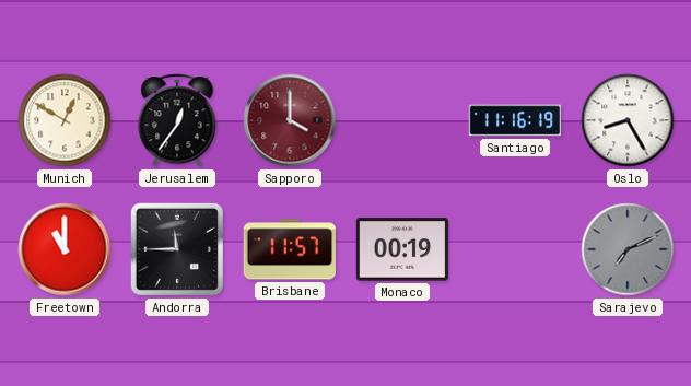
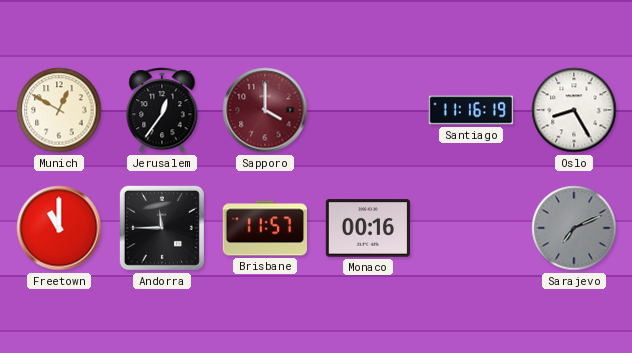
Monaco: 00:19 -> 00:16 (368, 228)
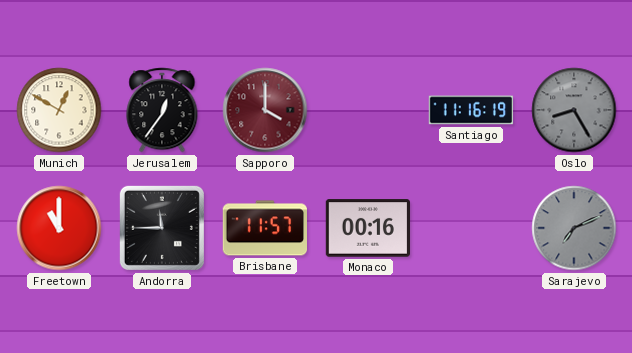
Oslo dial: white -> grey (574, 110)
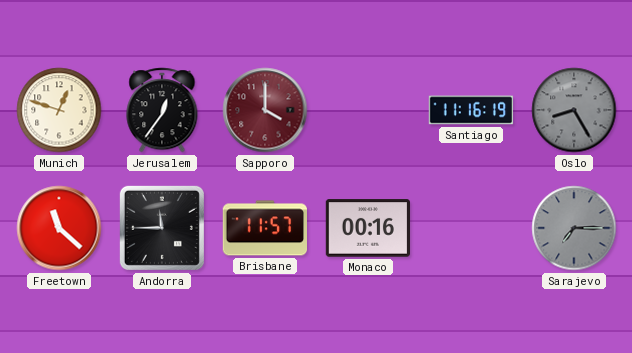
Munich: 12:50 -> 12:48 (59, 110)
Freetown: 11:00 -> 11:22 (59, 228)
Sarajevo: 7:11 -> 7:15 (574, 228)
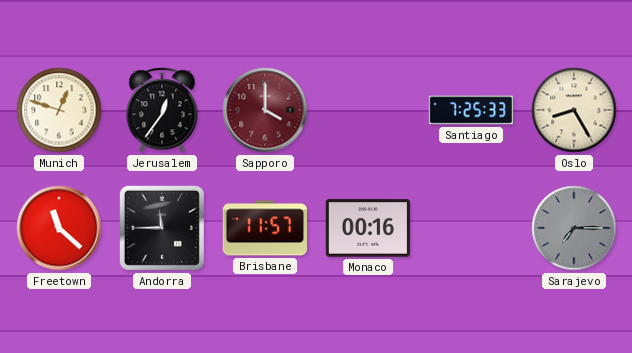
Santiago: 11:16 -> 7:25 (471, 110)
Oslo dial: grey -> cream (574, 110)
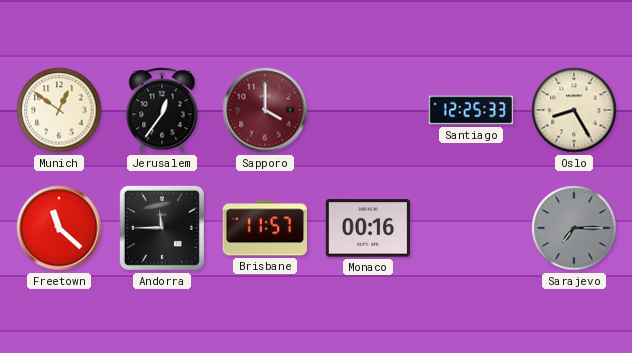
Munich: 12:48 -> 12:51 (59, 110)
Santiago: 7:25 -> 12:25 (471, 110)
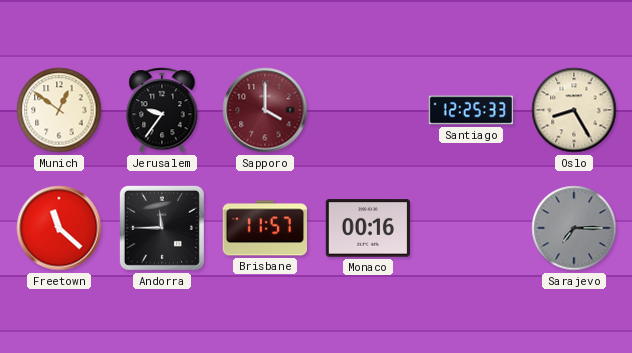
Jerusalem: 12:36 -> 9:36 (162, 110)
